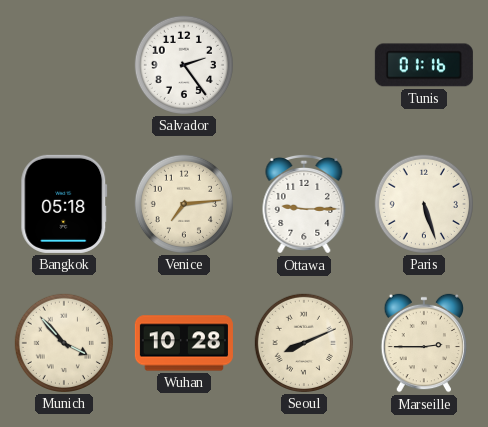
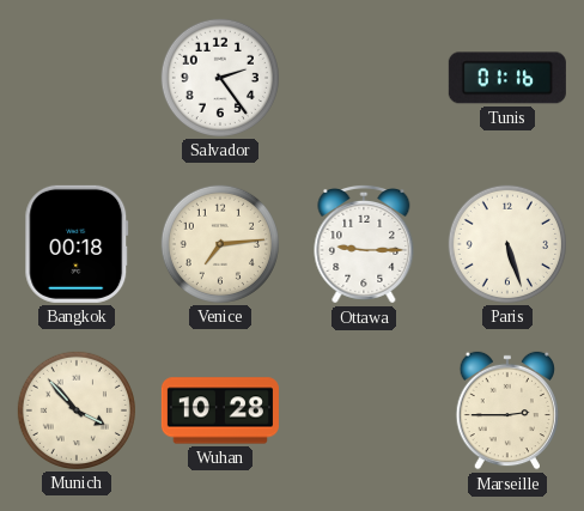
Bangkok: 05:18 -> 00:18 (77, 244)
Seoul: 8:11 -> none (304, 343)
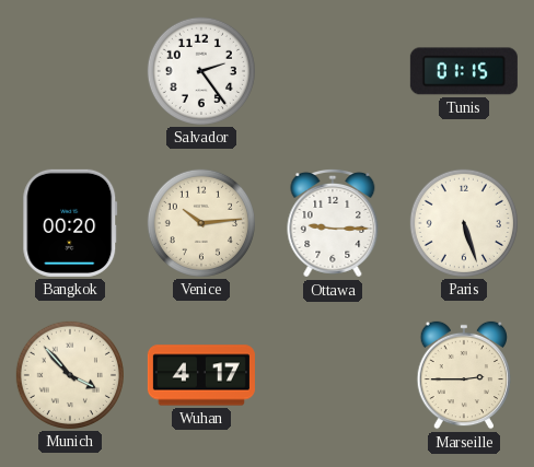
Tunis: 01:16 -> 01:15 (464, 71)
Bangkok: 00:18 -> 00:20 (70, 223)
Venice: 7:14 -> 10:14 (201, 223)
Wuhan: 10:28 -> 4:17 (201, 375)
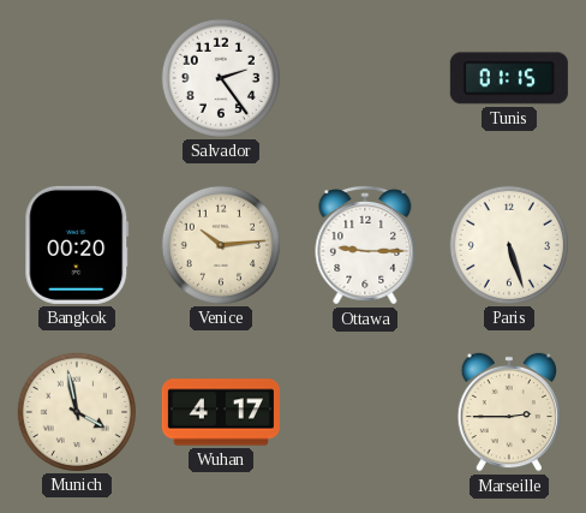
Munich: 3:53 -> 3:58 (77, 412)
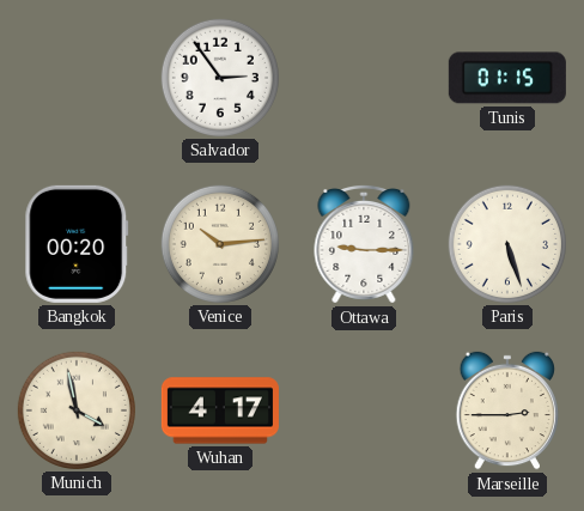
Salvador: 2:24 -> 2:54 (220, 78)
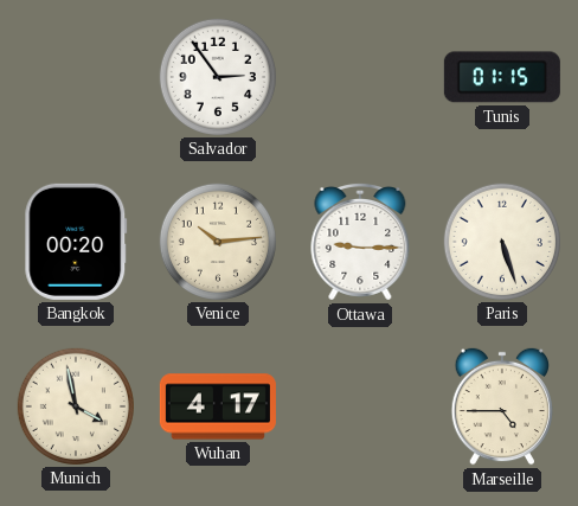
Marseille: 2:45 -> 4:45 (501, 406)
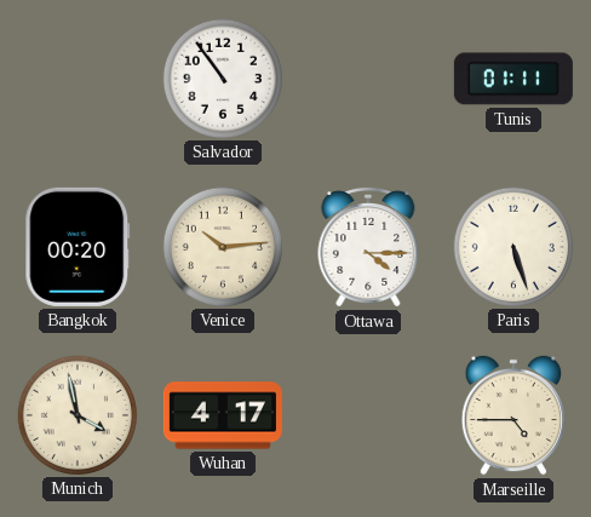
Salvador: 2:54 -> 10:54 (223, 79)
Tunis: 01:15 -> 01:11 (513, 79)
Ottawa: 9:15 -> 4:15 (368, 247)
